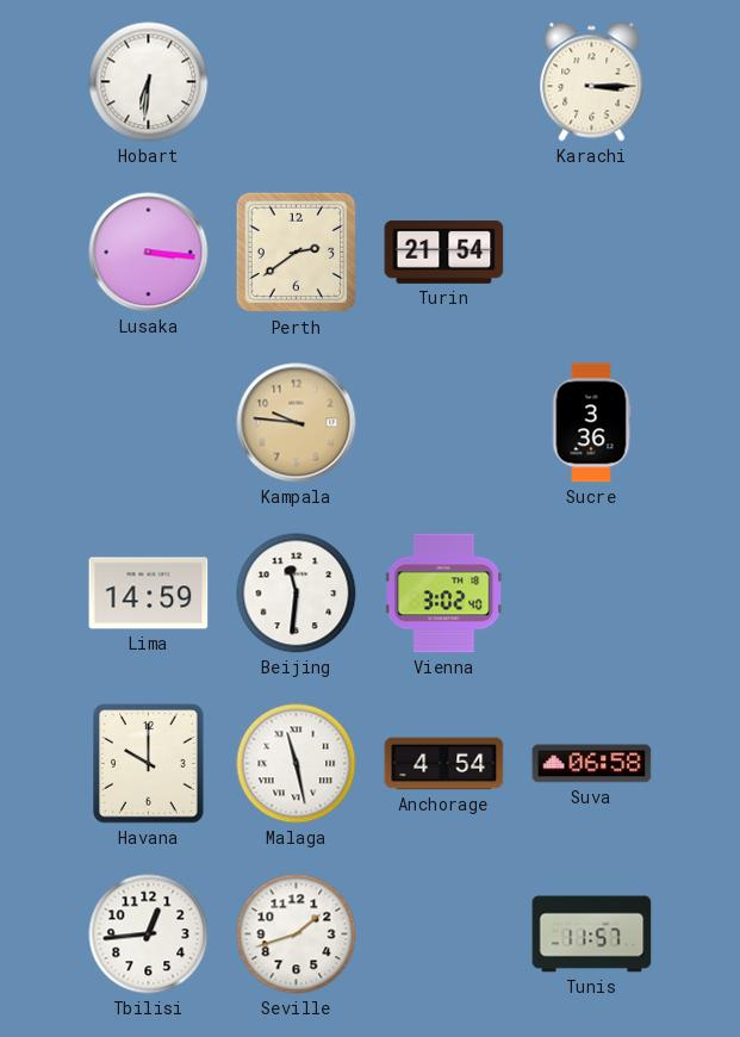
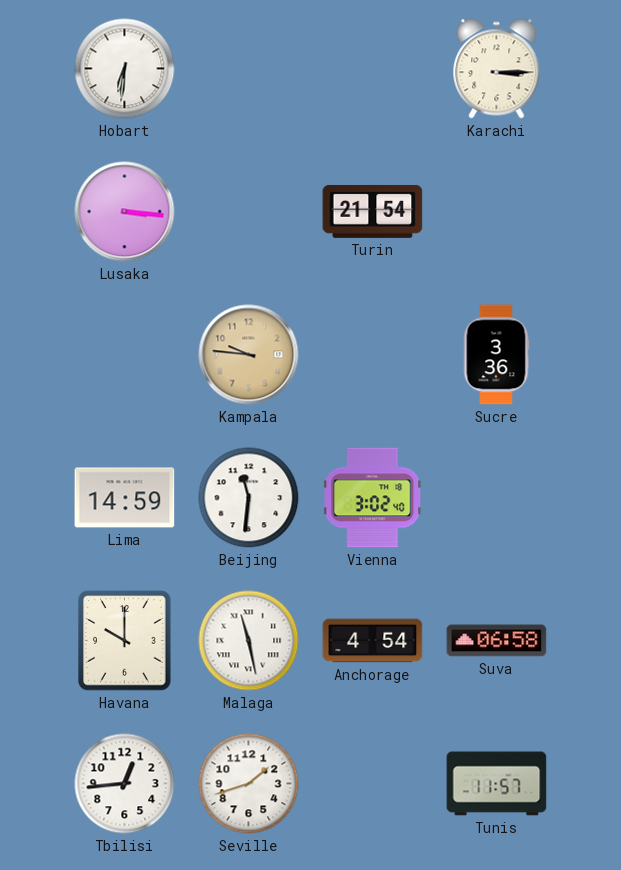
Perth: 2:39 -> none (297, 253)
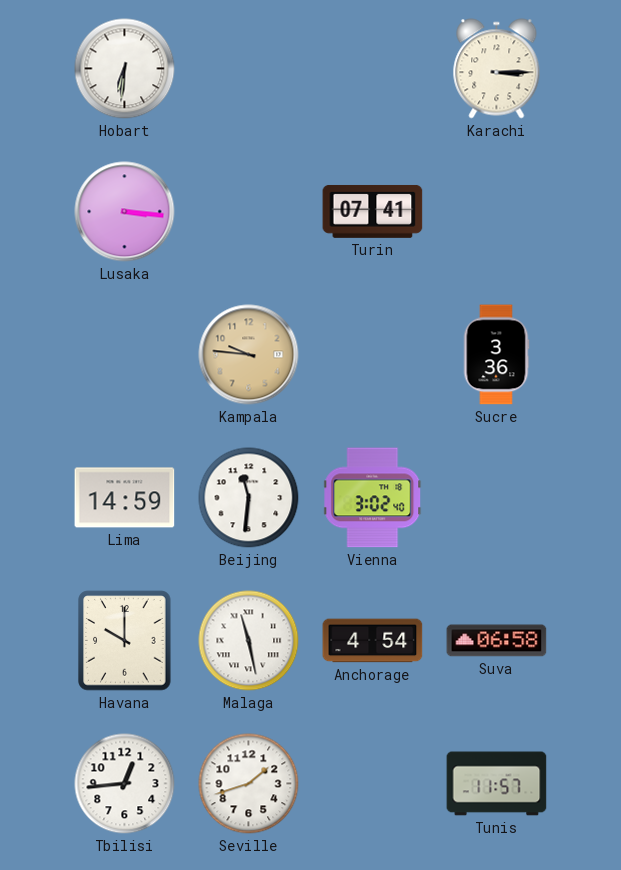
Turin: 21:54 -> 07:41 (373, 211)
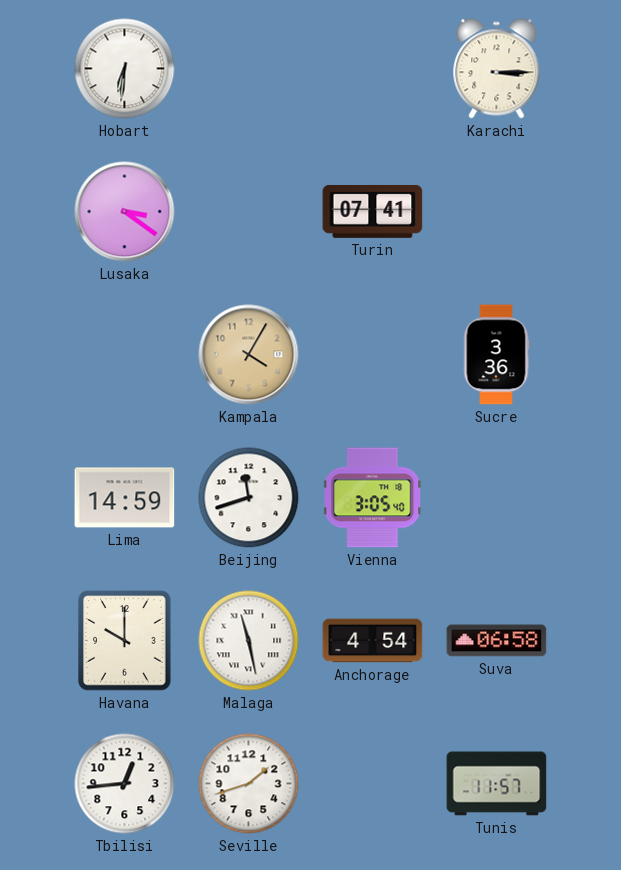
Lusaka: 3:16 -> 3:21 (125, 212)
Kampala: 9:46 -> 4:05 (249, 355)
Beijing: 11:31 -> 11:42 (249, 498)
Vienna: 3:02 -> 3:05 (373, 498)
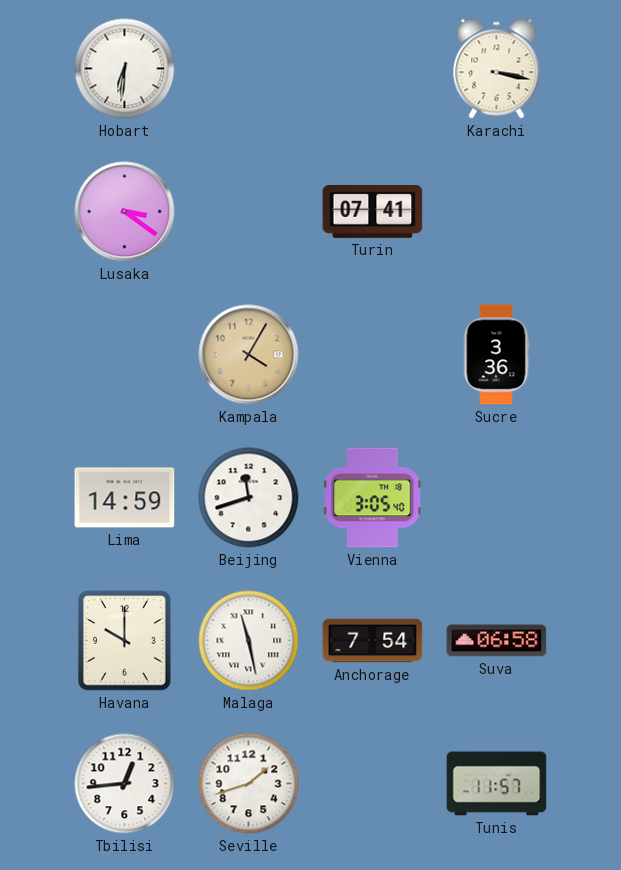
Karachi: 3:15 -> 3:17 (497, 69)
Anchorage: 4:54 -> 7:54 (373, 641)
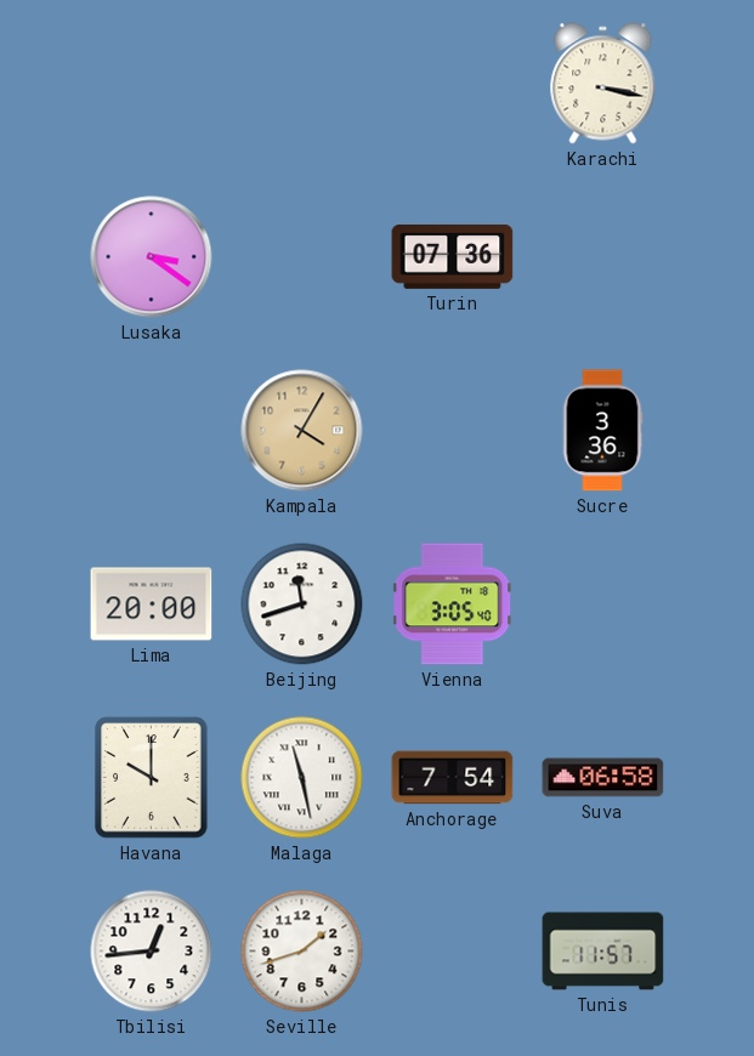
Hobart: 6:31 -> none (125, 69)
Turin: 07:41 -> 07:36 (453, 256)
Lima: 14:59 -> 20:00 (152, 604)
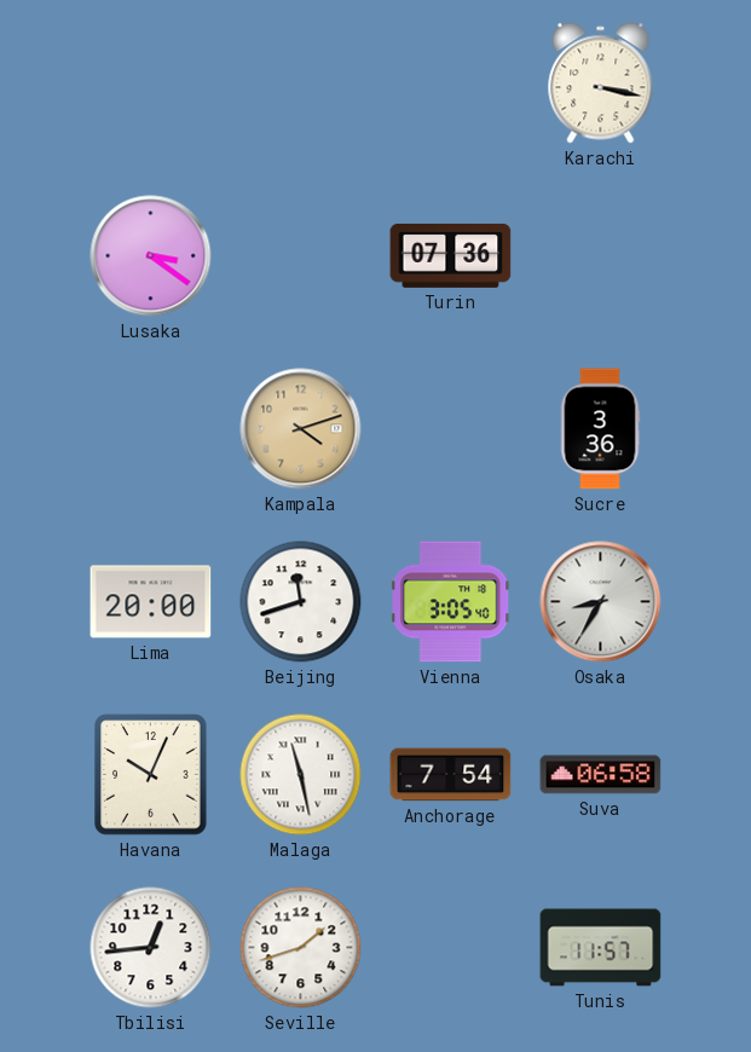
Kampala: 4:05 -> 4:12 (301, 429)
Osaka: none -> 8:35 (601, 602)
Havana: 10:00 -> 10:04 (151, 775)
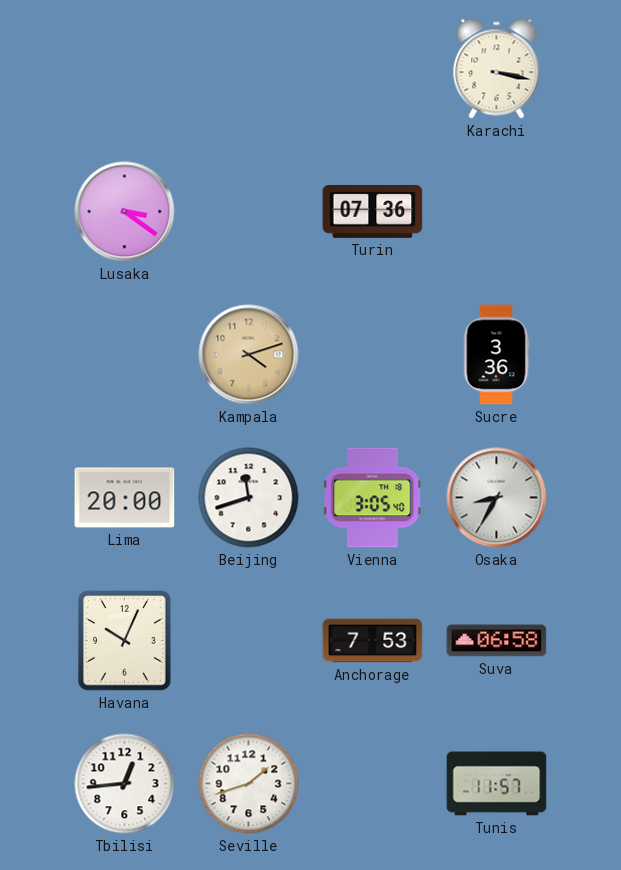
Malaga: 11:28 -> none (301, 775)
Anchorage: 7:54 -> 7:53 (373, 641)
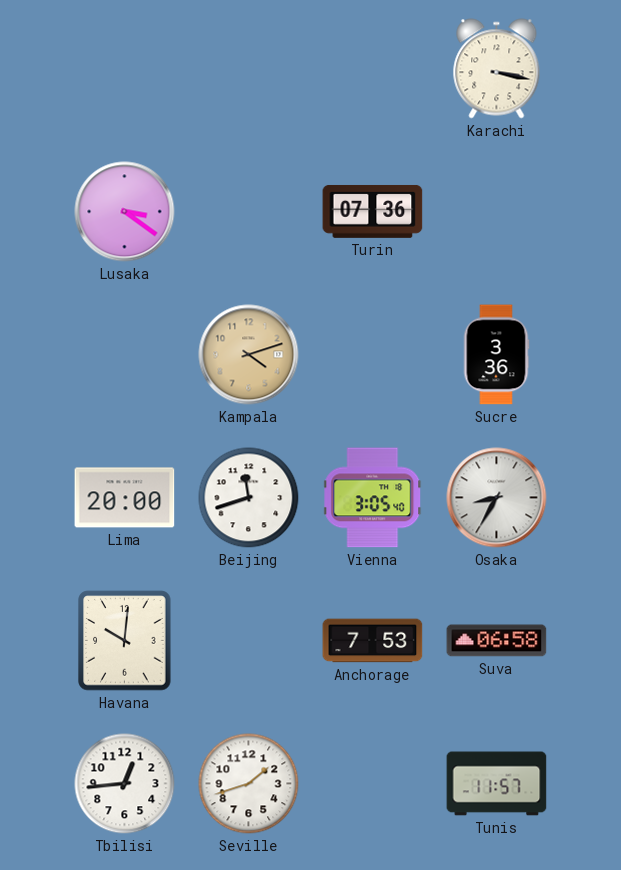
Havana: 10:04 -> 10:01 (125, 641)
